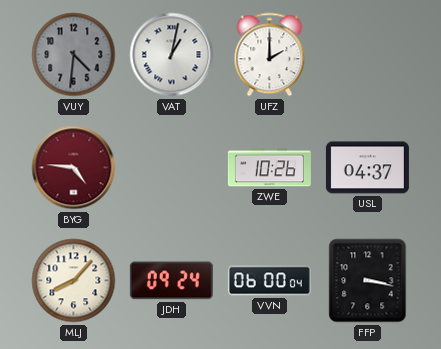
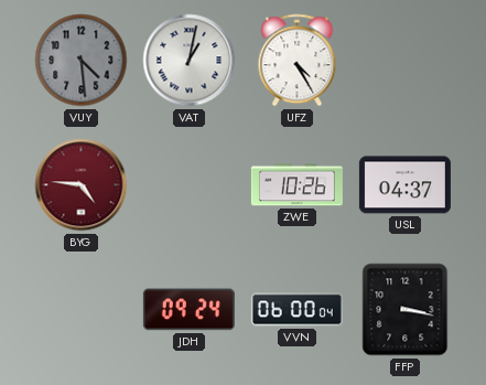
VUY: 4:31 -> 4:29 (82, 61)
UFZ: 2:00 -> 4:25 (298, 61)
MLJ: 8:07 -> none (74, 281)
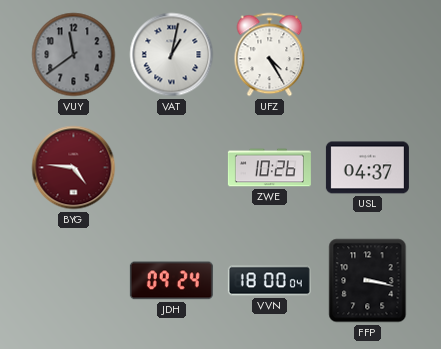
VUY: 4:29 -> 11:39 (74, 55)
VVN: 06:00 -> 18:00 (269, 281)
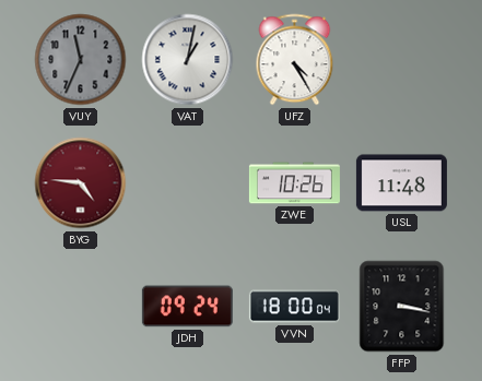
VUY: 11:39 -> 11:34 (81, 60)
USL: 04:37 -> 11:48 (401, 183)
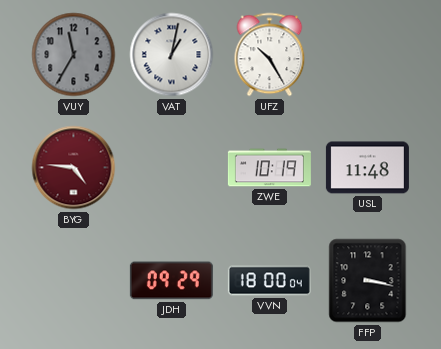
VUY: 11:34 -> 11:35 (74, 55)
UFZ: 4:25 -> 10:25 (270, 55)
ZWE: 10:26 -> 10:19 (269, 168)
JDH: 09:24 -> 09:29 (171, 281)
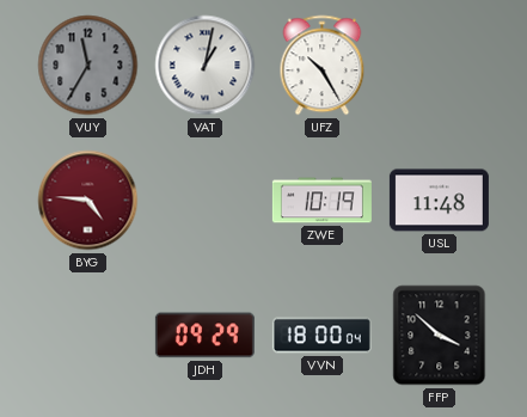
FFP: 3:17 -> 3:52 (440, 336)
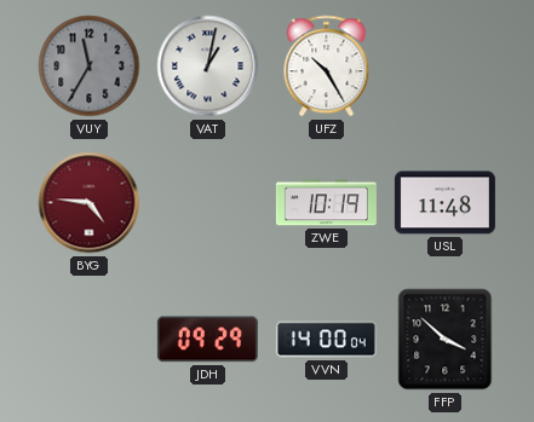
VVN: 18:00 -> 14:00 (326, 340)
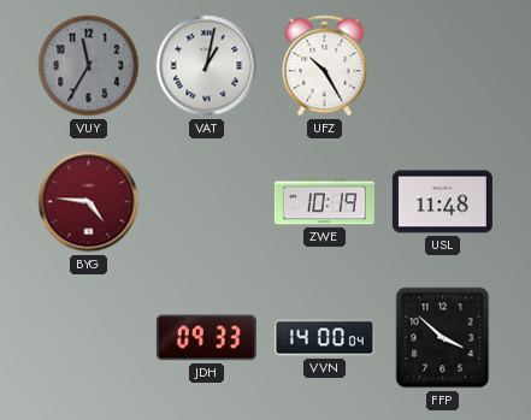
JDH: 09:29 -> 09:33 (206, 338)
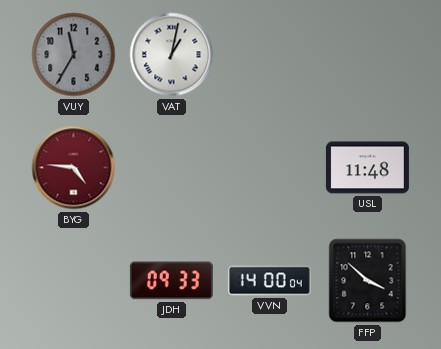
UFZ: 10:25 -> none (325, 66)
ZWE: 10:19 -> none (324, 202)
